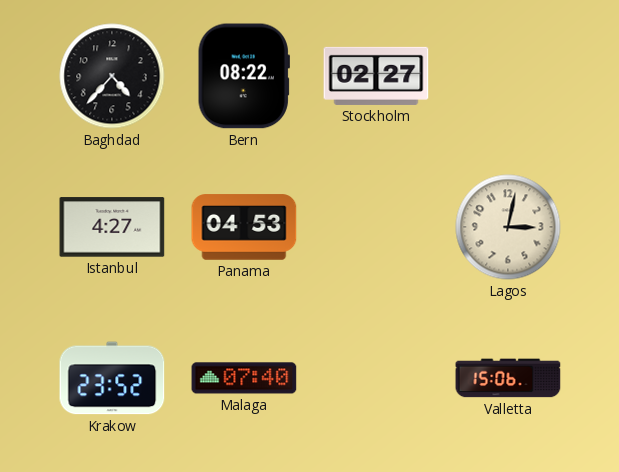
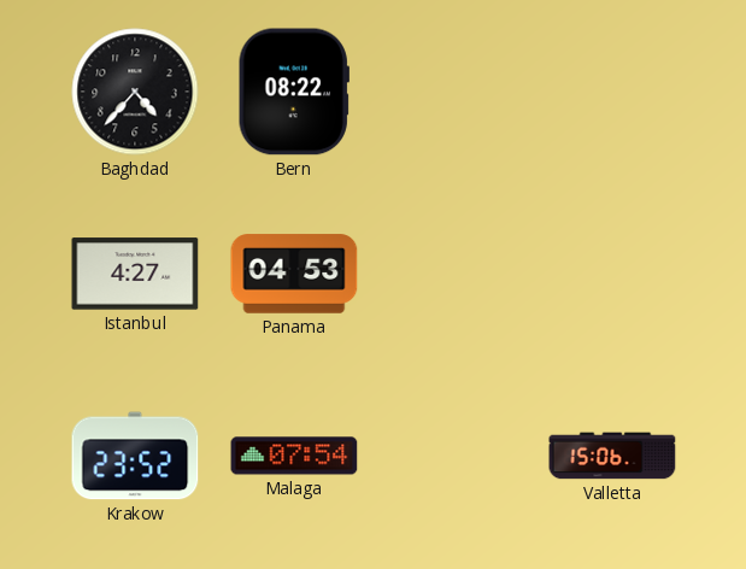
Stockholm: 02:27 -> none (376, 76)
Lagos: 3:02 -> none (508, 227)
Malaga: 07:40 -> 07:54 (294, 456)
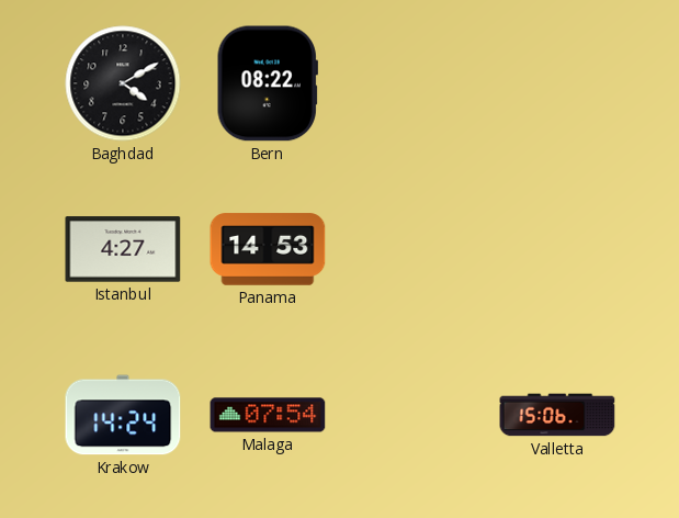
Baghdad: 4:37 -> 4:10 (123, 83)
Panama: 04:53 -> 14:53 (268, 249)
Krakow: 23:52 -> 14:24 (123, 415)
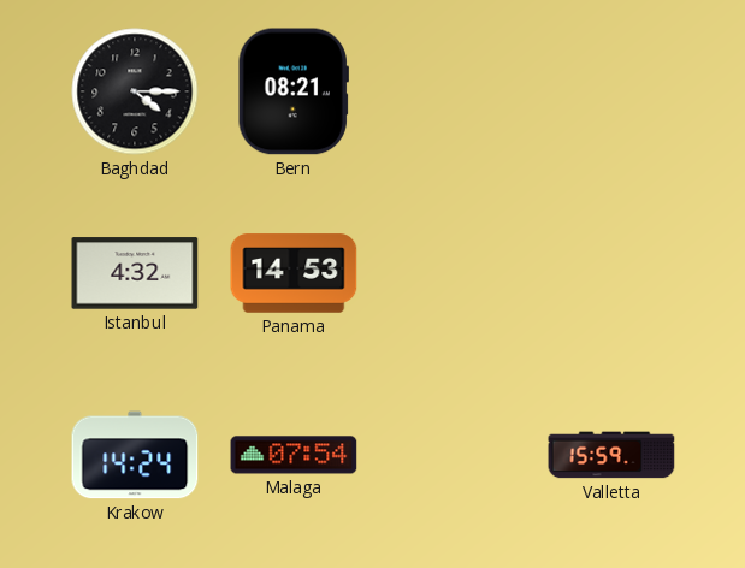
Baghdad: 4:10 -> 4:15 (135, 91)
Bern: 08:22 -> 08:21 (294, 91)
Istanbul: 4:27 -> 4:32 (135, 273)
Valletta: 15:06 -> 15:59 (611, 455)
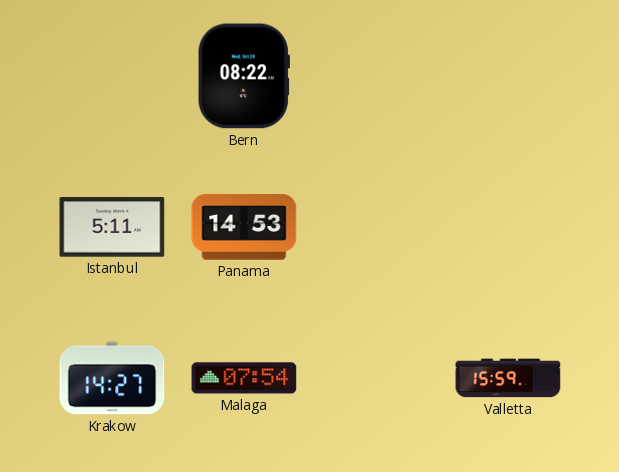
Baghdad: 4:15 -> none (135, 91)
Bern: 08:21 -> 08:22 (244, 76)
Istanbul: 4:32 -> 5:11 (112, 227)
Krakow: 14:24 -> 14:27 (112, 378)
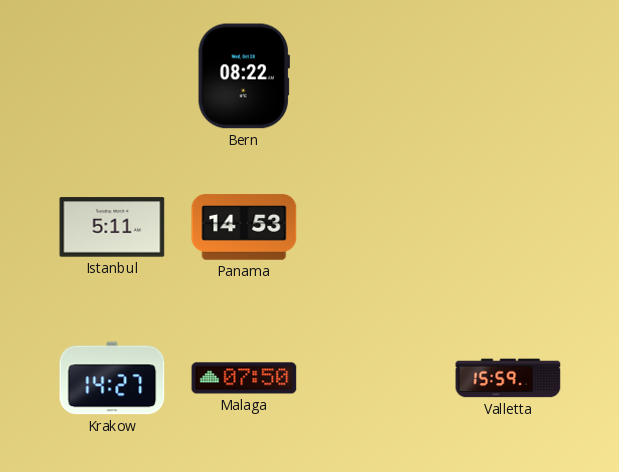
Malaga: 07:54 -> 07:50 (244, 378)
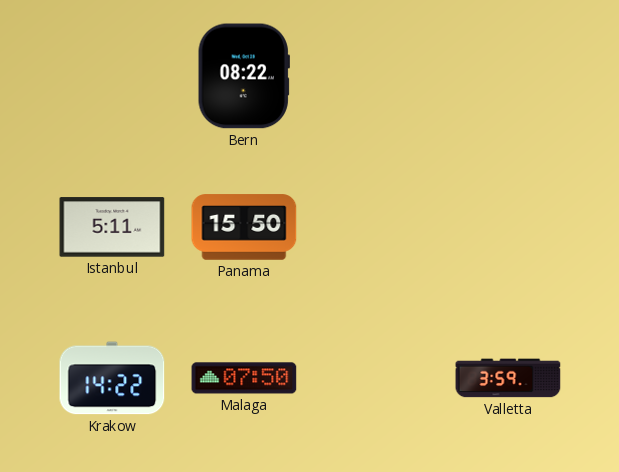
Panama: 14:53 -> 15:50 (244, 227)
Krakow: 14:27 -> 14:22 (112, 378)
Valletta: 15:59 -> 3:59 (508, 378)
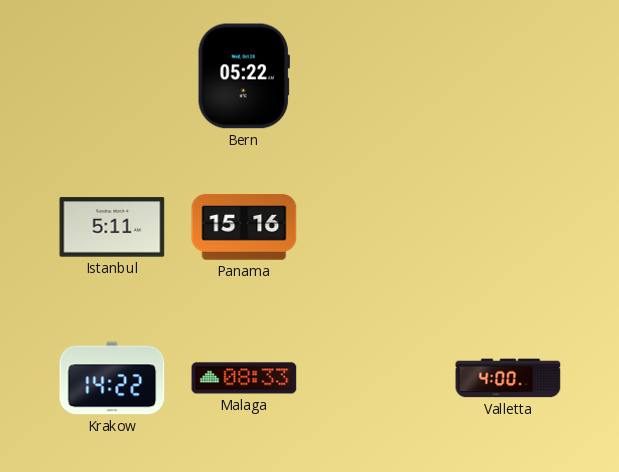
Bern: 08:22 -> 05:22 (244, 76)
Panama: 15:50 -> 15:16 (244, 227)
Malaga: 07:50 -> 08:33 (244, 378)
Valletta: 3:59 -> 4:00 (508, 378)
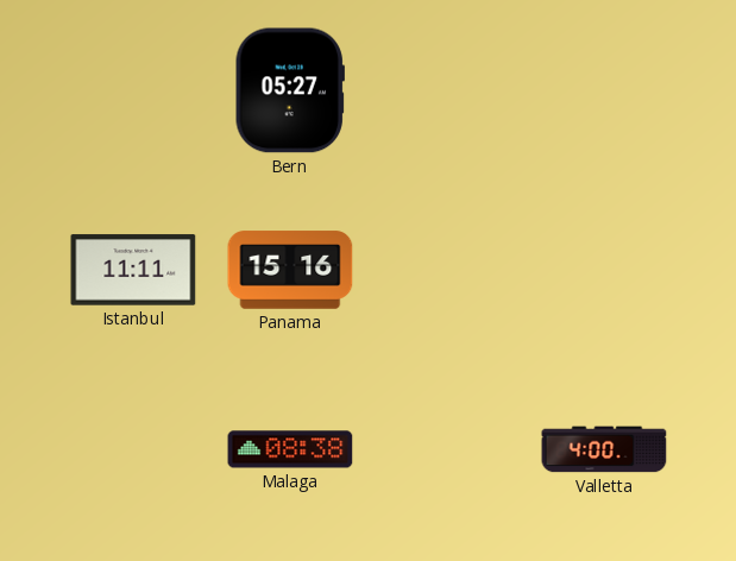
Bern: 05:22 -> 05:27 (290, 90)
Istanbul: 5:11 -> 11:11 (133, 270)
Krakow: 14:22 -> none (112, 378)
Malaga: 08:33 -> 08:38 (290, 449)
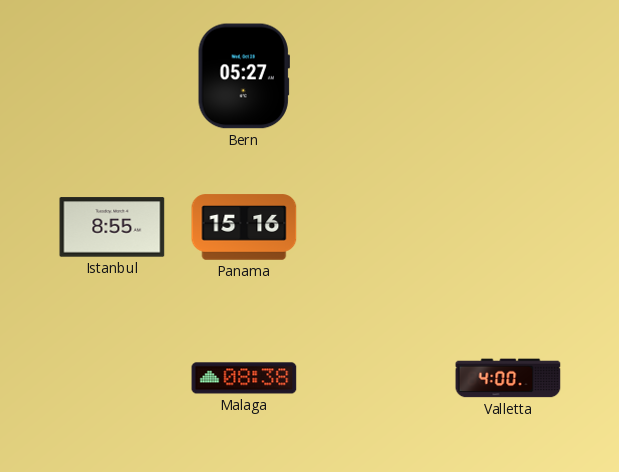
Istanbul: 11:11 -> 8:55 (112, 227)
